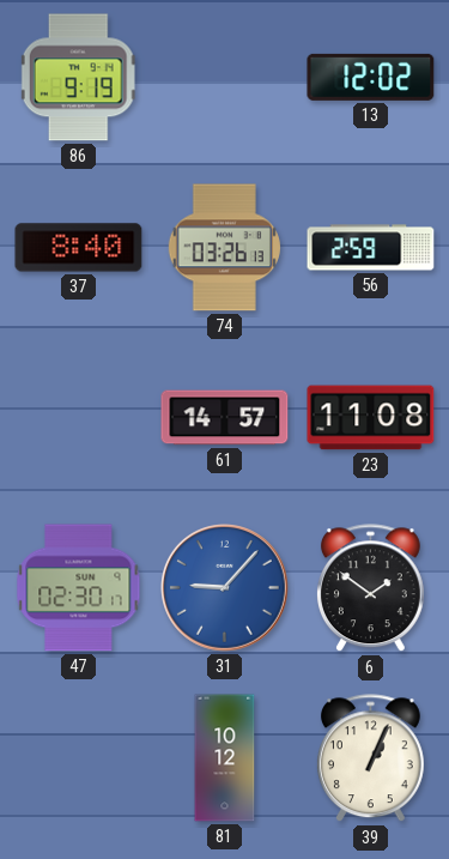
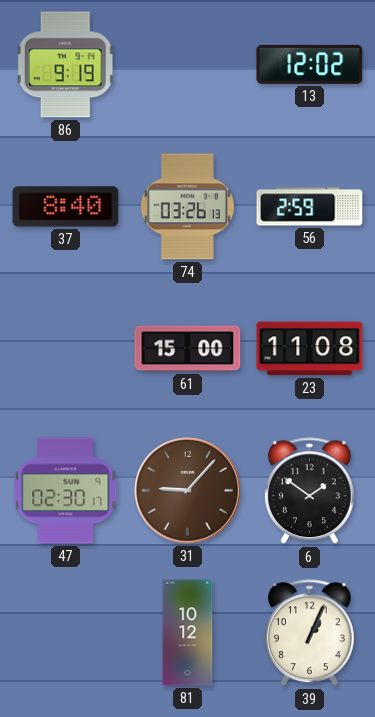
61: 14:57 -> 15:00 (188, 349)
31 dial: blue -> brown (188, 491)
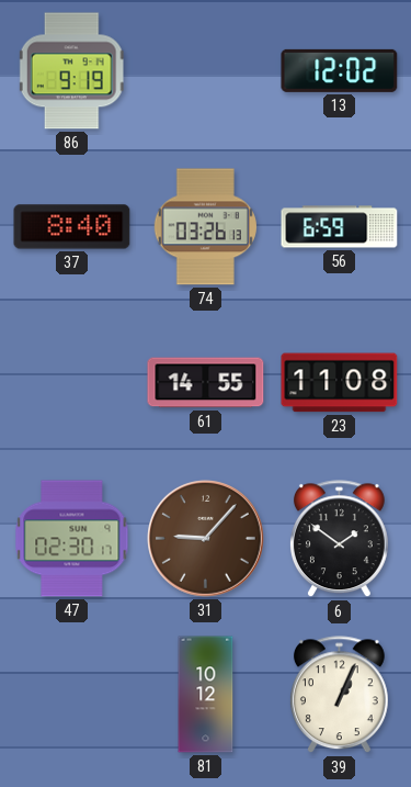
56: 2:59 -> 6:59 (340, 227)
61: 15:00 -> 14:55 (206, 383)
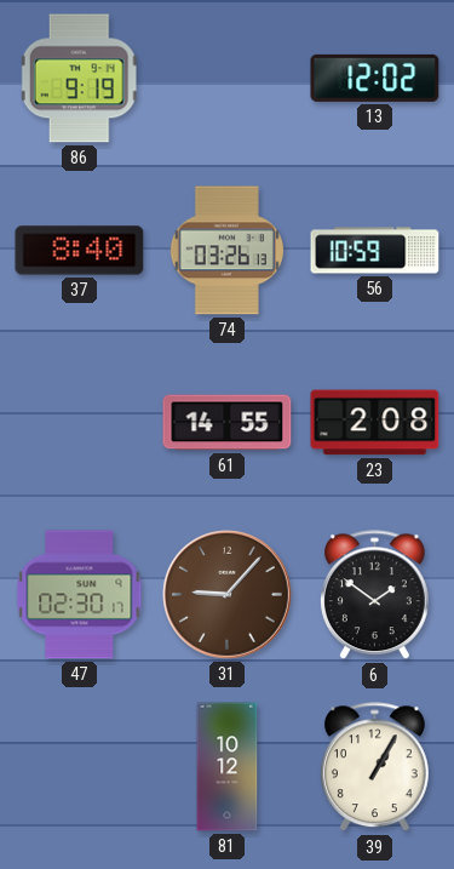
56: 6:59 -> 10:59 (375, 251)
23: 11:08 -> 2:08 (375, 423)
39: 1:04 -> 1:05 (374, 767)
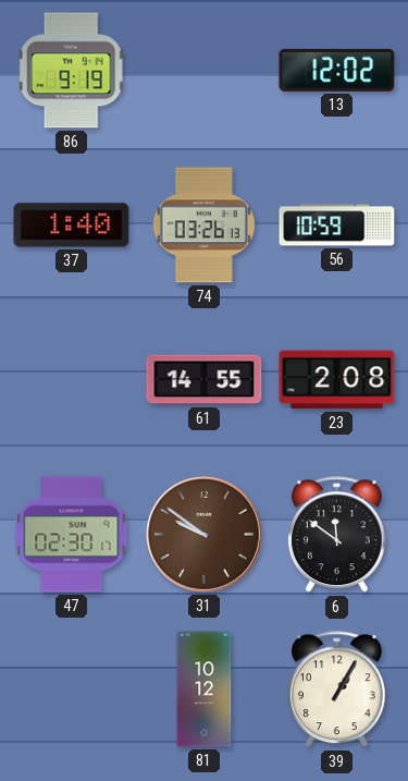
37: 8:40 -> 1:40 (72, 225)
31: 9:07 -> 9:51 (205, 535)
6: 1:51 -> 11:51 (336, 535)
